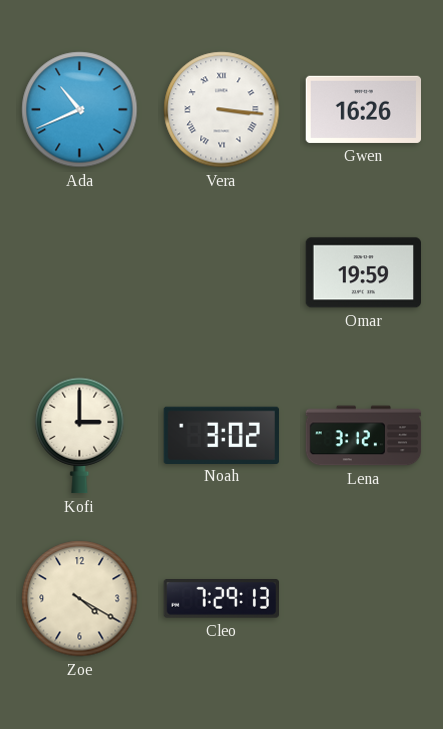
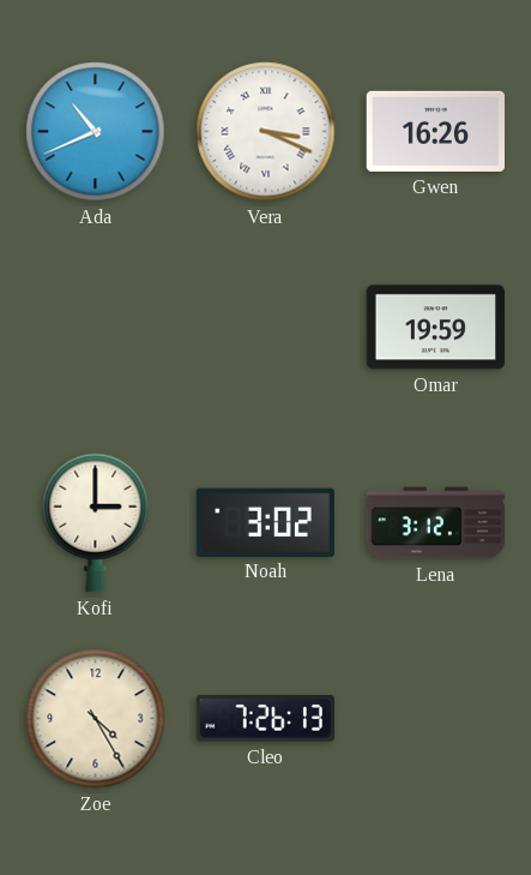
Vera: 3:16 -> 3:19 (266, 132)
Zoe: 4:20 -> 4:25 (96, 719)
Cleo: 7:29 -> 7:26 (265, 719)
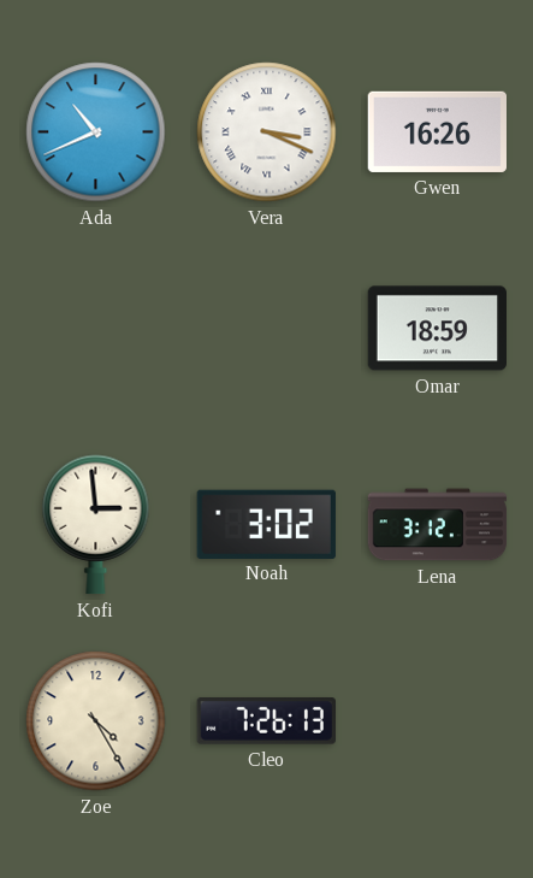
Omar: 19:59 -> 18:59 (437, 329)
Kofi: 3:00 -> 2:59 (96, 525)
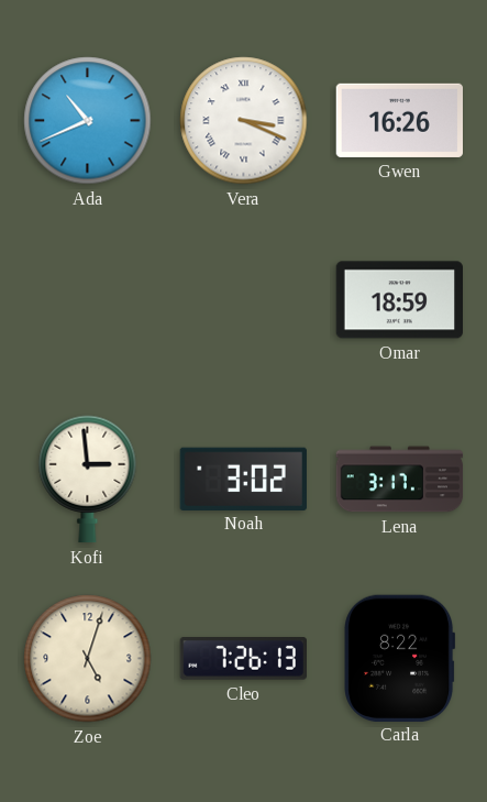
Lena: 3:12 -> 3:17 (400, 480)
Zoe: 4:25 -> 5:03 (88, 659)
Carla: none -> 8:22 (400, 658)
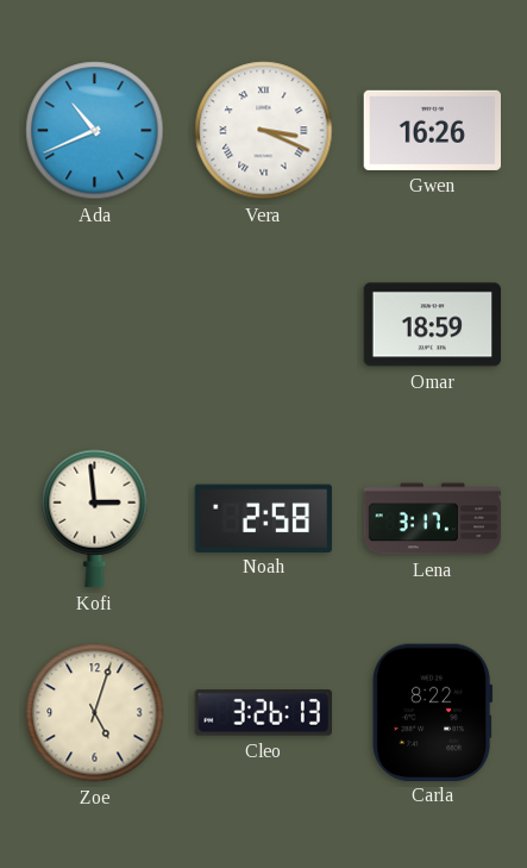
Noah: 3:02 -> 2:58 (263, 518)
Cleo: 7:26 -> 3:26 (263, 713)
